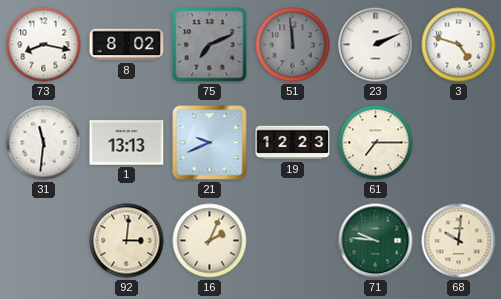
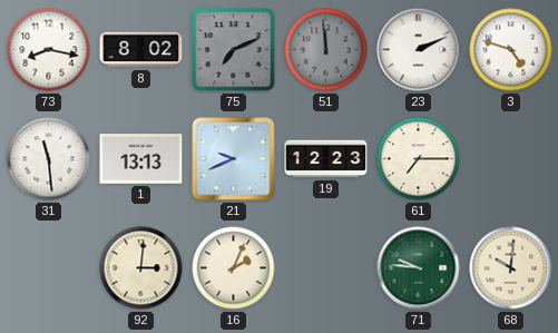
31: 11:31 -> 11:29 (49, 159)
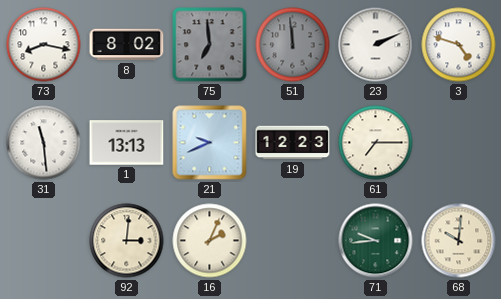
75: 7:11 -> 6:59 (210, 45)
71: 9:46 -> 9:44 (376, 241)
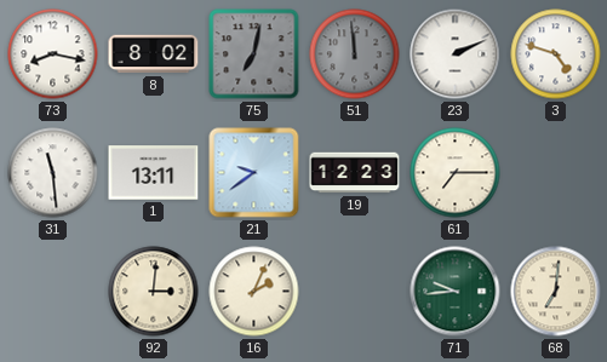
75: 6:59 -> 7:02 (254, 54)
1: 13:13 -> 13:11 (154, 173)
21: 9:41 -> 9:39 (254, 173)
68: 10:01 -> 7:01 (556, 292)
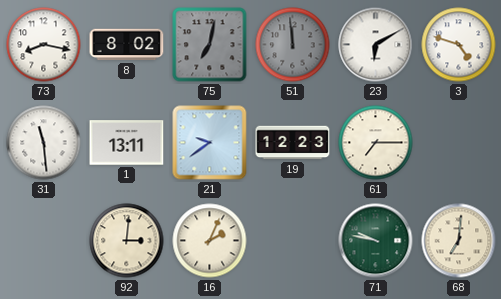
23: 2:11 -> 6:10 (376, 45)
71: 9:44 -> 9:47 (376, 241)
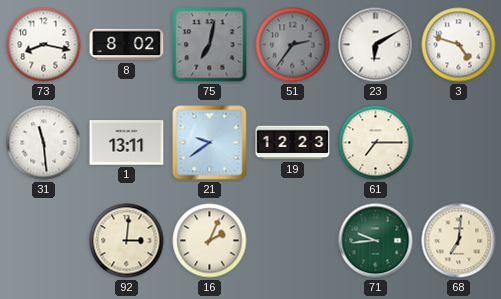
51: 11:59 -> 2:36 (293, 45)
71: 9:47 -> 9:44 (376, 241)
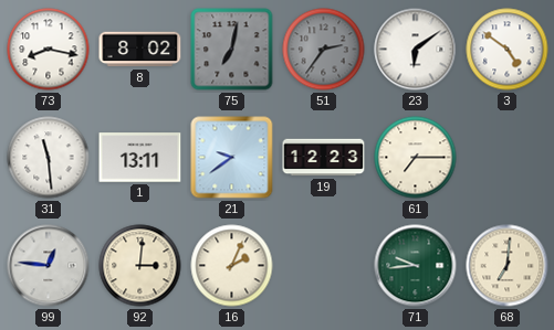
23: 6:10 -> 6:09 (416, 50)
3: 4:48 -> 4:51 (508, 50)
99: none -> 12:46 (49, 266)
